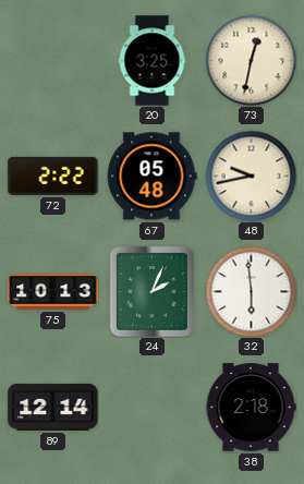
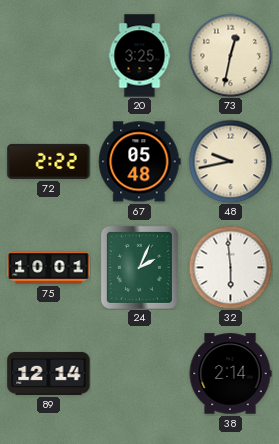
75: 10:13 -> 10:01 (49, 268)
38: 2:18 -> 2:14 (230, 374)
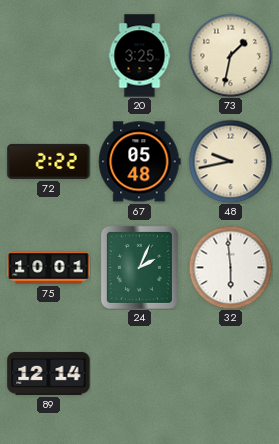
73: 12:32 -> 1:32 (230, 55)
38: 2:14 -> none (230, 374)
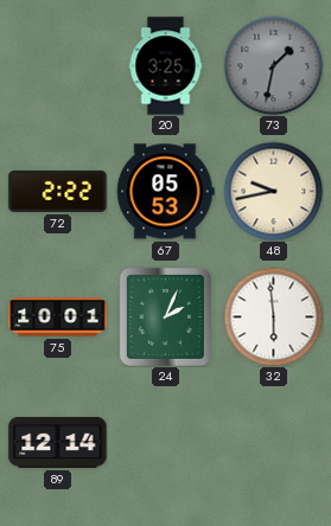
73 dial: cream -> grey (273, 65)
67: 05:48 -> 05:53 (166, 192)
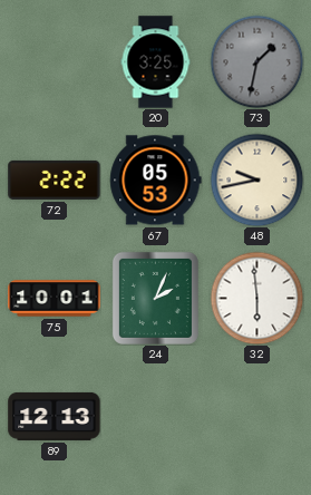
89: 12:14 -> 12:13 (55, 416)
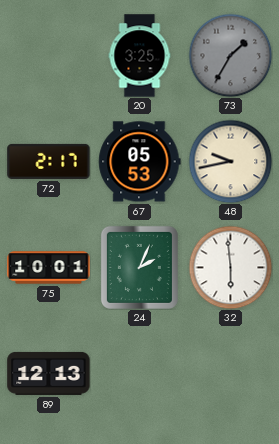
73: 1:32 -> 1:35 (230, 55)
72: 2:22 -> 2:17 (49, 161)
